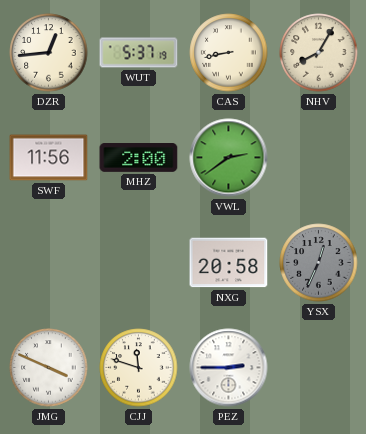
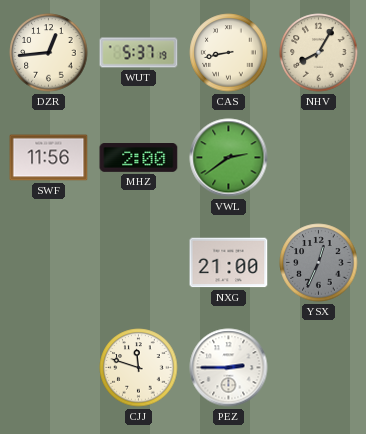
NXG: 20:58 -> 21:00 (229, 263)
JMG: 3:49 -> none (49, 368)
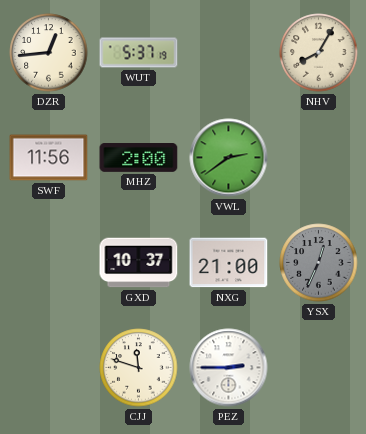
CAS: 8:43 -> none (229, 53)
GXD: none -> 10:37 (139, 263)
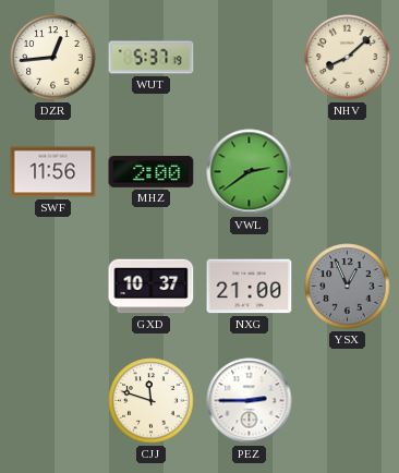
NHV: 8:05 -> 8:08 (348, 58)
YSX: 12:34 -> 12:56 (348, 287)
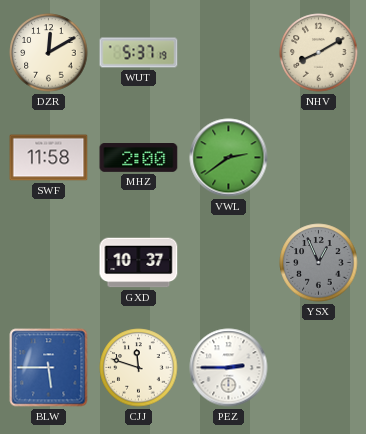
DZR: 12:44 -> 12:10 (49, 53)
NHV: 8:08 -> 8:10 (319, 53)
SWF: 11:56 -> 11:58 (49, 158)
NXG: 21:00 -> none (250, 287)
BLW: none -> 5:45 (49, 368)
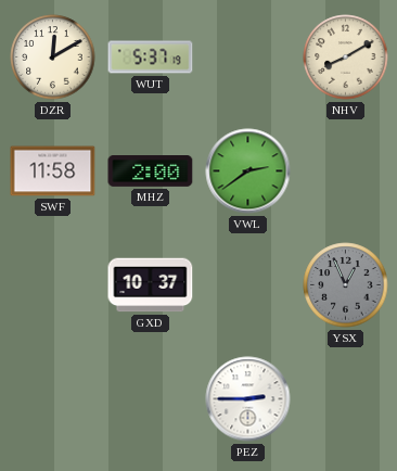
BLW: 5:45 -> none (49, 368)
CJJ: 11:48 -> none (139, 368)
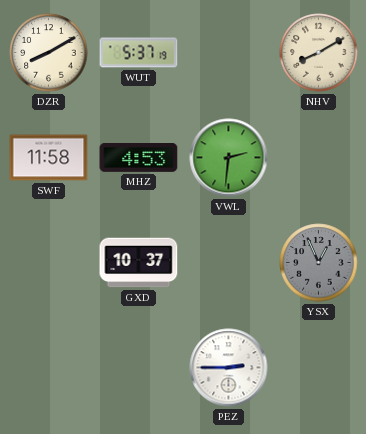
DZR: 12:10 -> 8:10 (49, 53)
MHZ: 2:00 -> 4:53 (139, 158)
VWL: 2:39 -> 2:31 (229, 158)
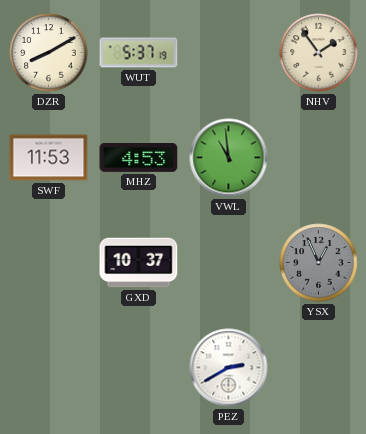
NHV: 8:10 -> 1:54 (319, 53)
SWF: 11:58 -> 11:53 (49, 158)
VWL: 2:31 -> 10:59 (229, 158)
PEZ: 2:45 -> 2:40 (229, 368)
